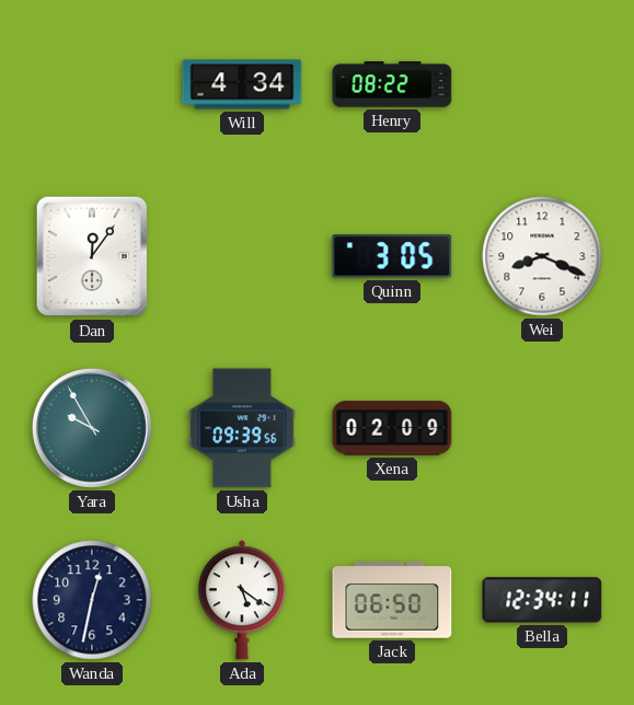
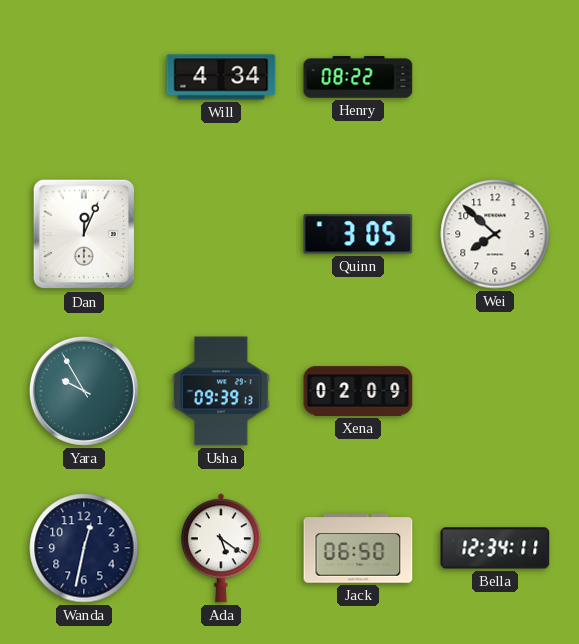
Dan: 12:06 -> 12:04 (84, 234)
Wei: 8:19 -> 7:52 (495, 234)
Usha: 09:39:56 -> 09:39:13 (221, 391)
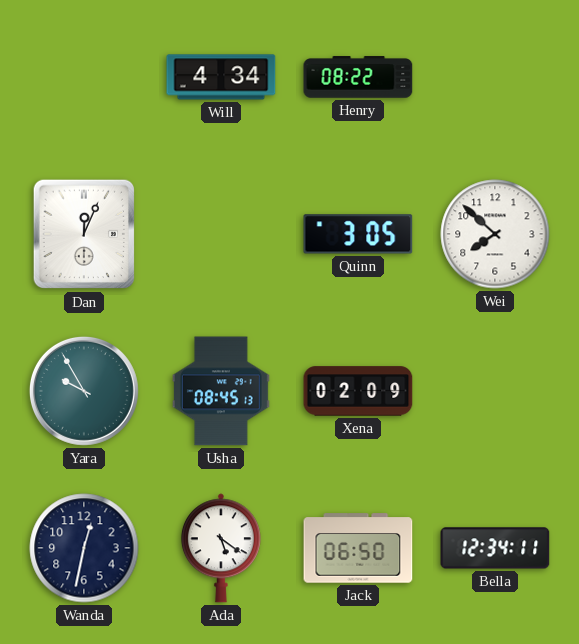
Usha: 09:39 -> 08:45 (221, 391)
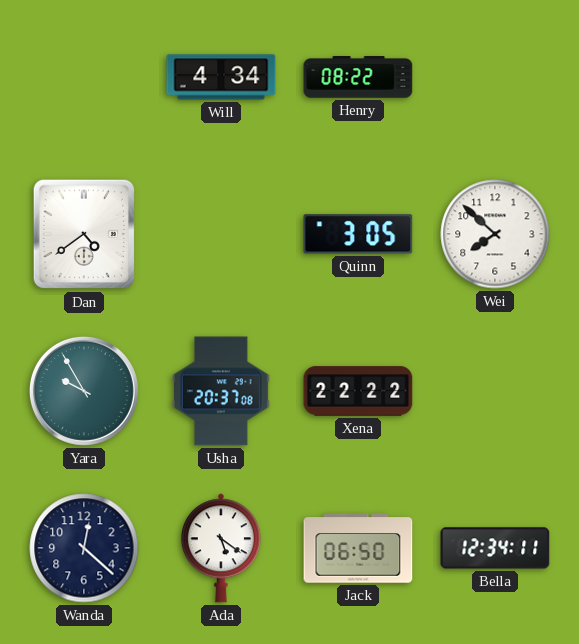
Dan: 12:04 -> 4:39 (84, 234)
Usha: 08:45 -> 20:37 (221, 391)
Xena: 02:09 -> 22:22 (358, 391)
Wanda: 12:32 -> 12:22 (84, 548)
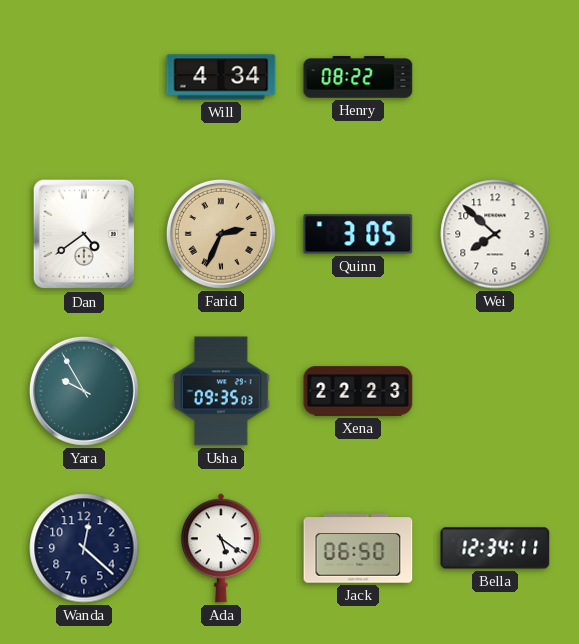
Farid: none -> 2:34 (221, 234)
Usha: 20:37 -> 09:35 (221, 391)
Xena: 22:22 -> 22:23 (358, 391)
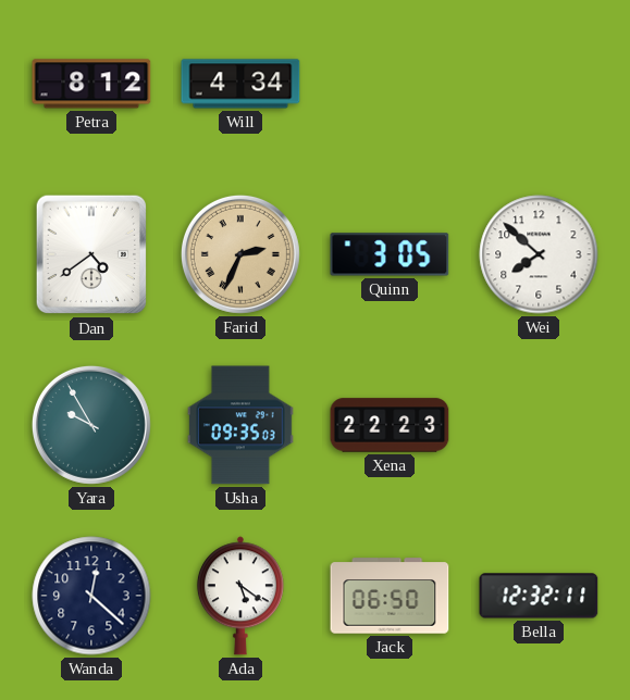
Petra: none -> 8:12 (91, 84)
Henry: 08:22 -> none (358, 77)
Bella: 12:34 -> 12:32 (539, 596)
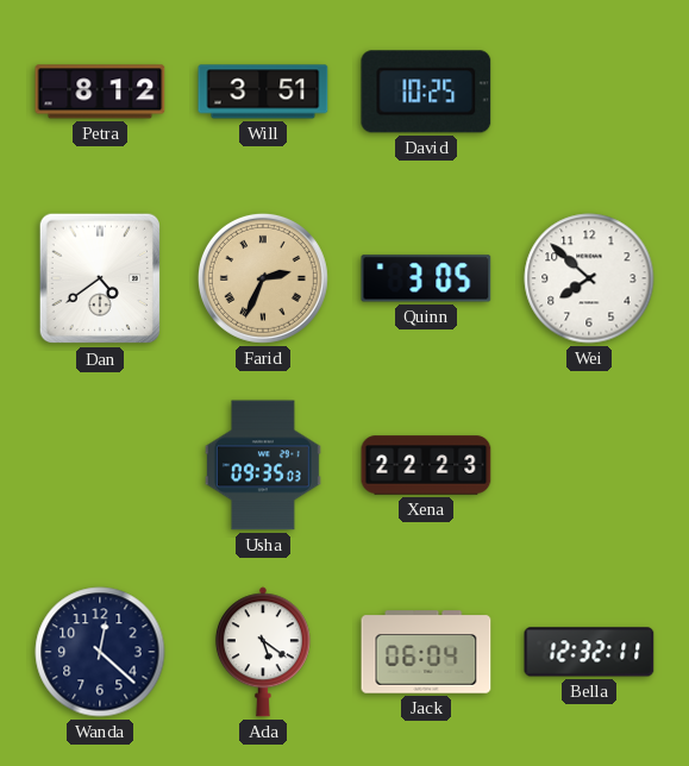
Will: 4:34 -> 3:51 (263, 92)
David: none -> 10:25 (426, 92)
Yara: 9:55 -> none (91, 425)
Jack: 06:50 -> 06:04 (426, 652)
